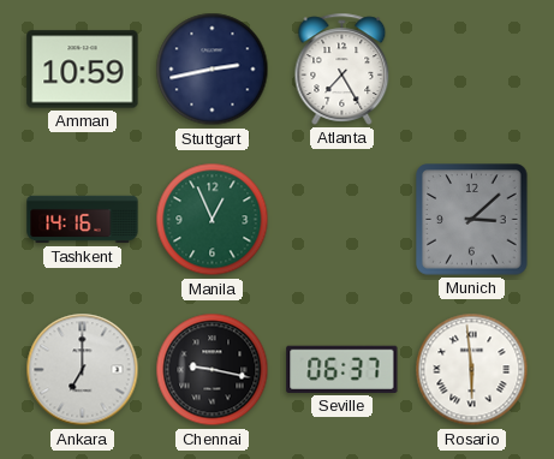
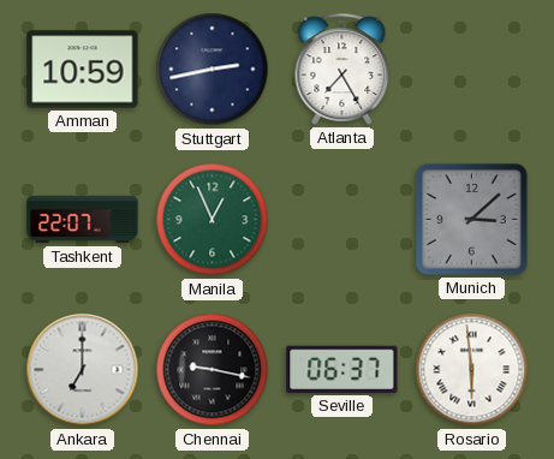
Tashkent: 14:16 -> 22:07 (83, 220)
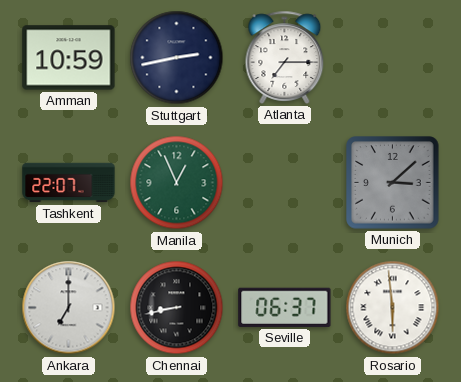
Atlanta: 7:25 -> 7:15 (285, 57)
Chennai: 9:17 -> 8:43 (177, 308)
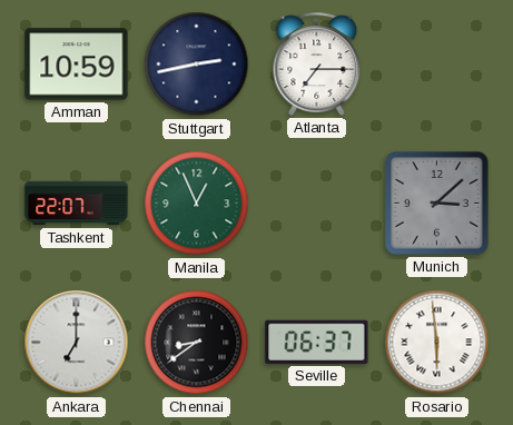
Chennai: 8:43 -> 8:39 (197, 343)
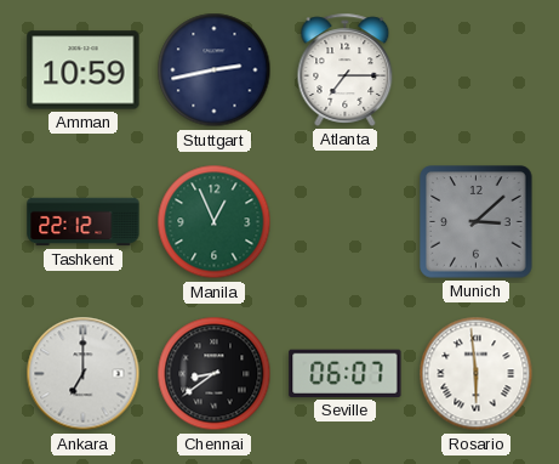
Tashkent: 22:07 -> 22:12 (84, 222)
Seville: 06:37 -> 06:07 (346, 373)
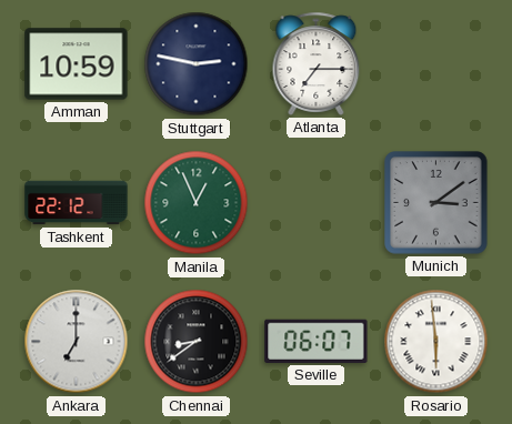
Stuttgart: 2:43 -> 2:47 (197, 64)
Munich: 3:08 -> 3:09 (436, 203)
